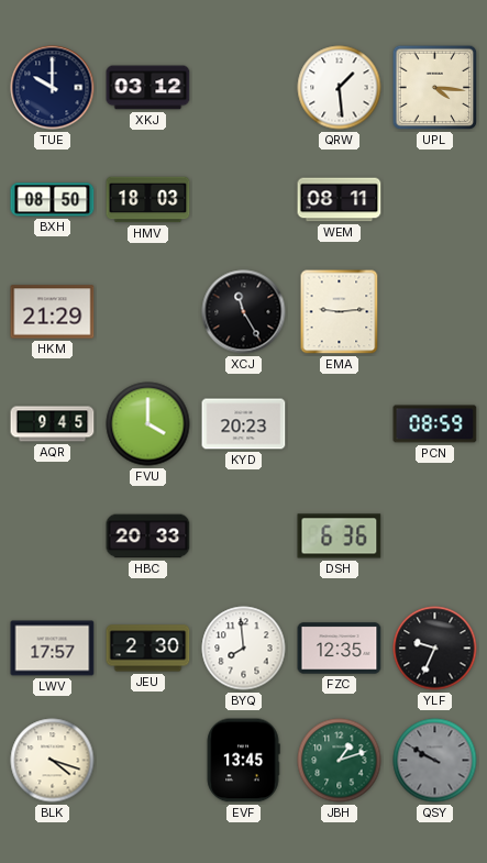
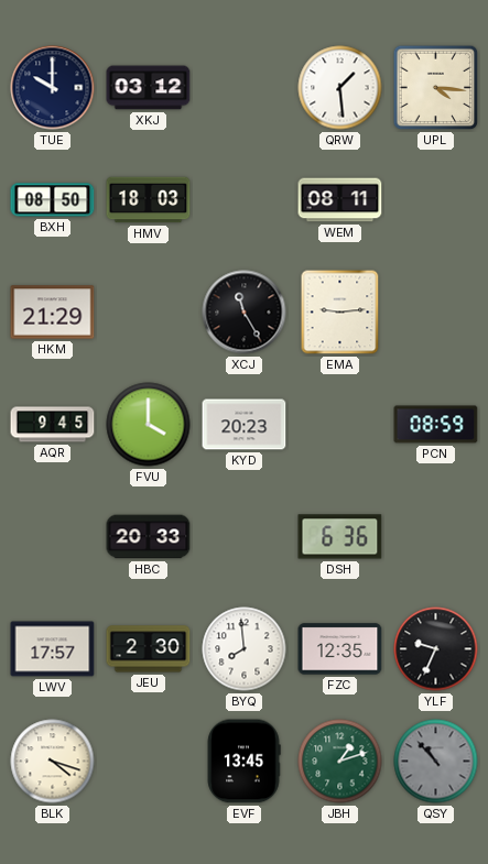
QSY: 9:50 -> 10:53 (436, 762)
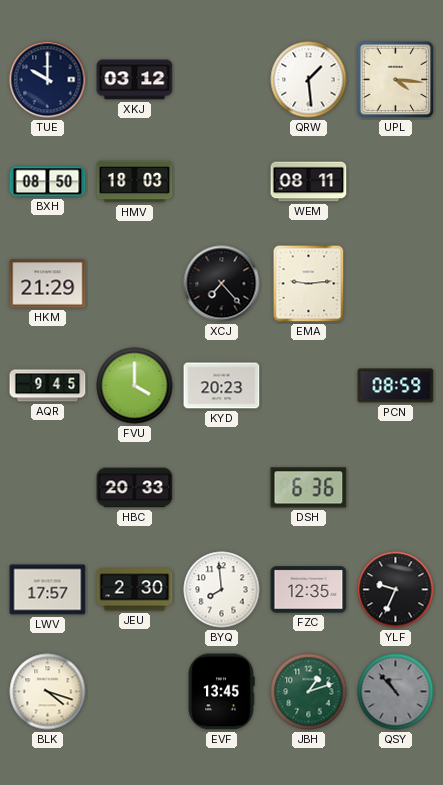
XCJ: 11:25 -> 7:23 (222, 284)
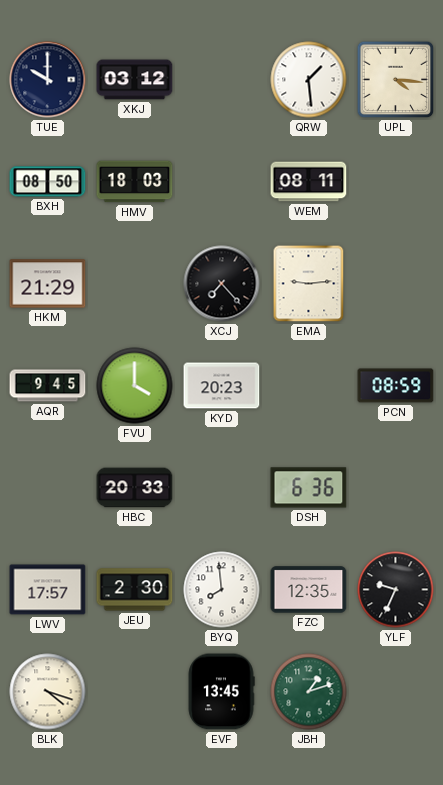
QSY: 10:53 -> none (396, 692)
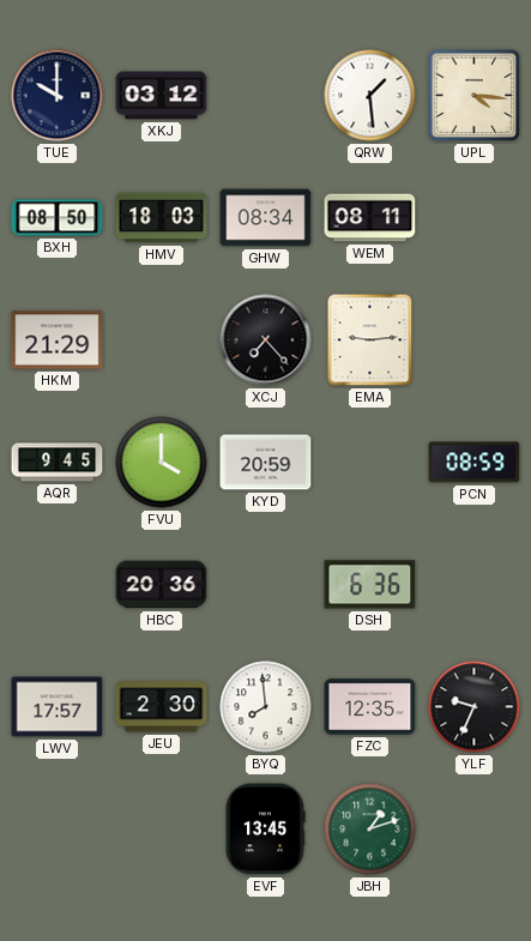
GHW: none -> 08:34 (266, 218)
KYD: 20:23 -> 20:59 (266, 463)
HBC: 20:33 -> 20:36 (162, 585)
BLK: 4:18 -> none (48, 692)
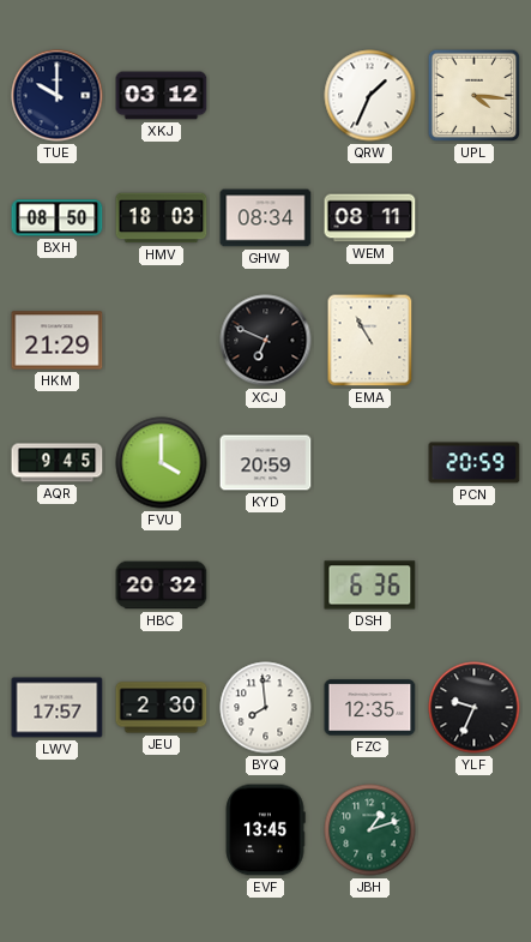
QRW: 1:29 -> 1:34 (370, 96)
XCJ: 7:23 -> 6:49 (266, 341)
EMA: 9:14 -> 10:55 (370, 341)
PCN: 08:59 -> 20:59 (475, 463)
HBC: 20:36 -> 20:32 (162, 586)
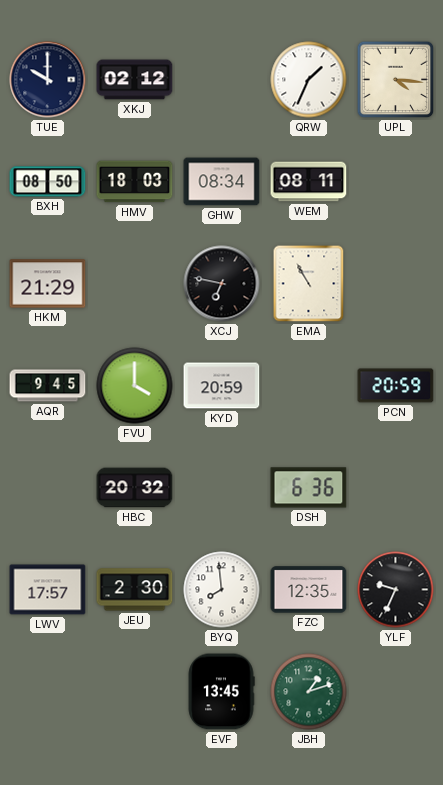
XKJ: 03:12 -> 02:12 (135, 80)
XCJ: 6:49 -> 6:47 (222, 284)
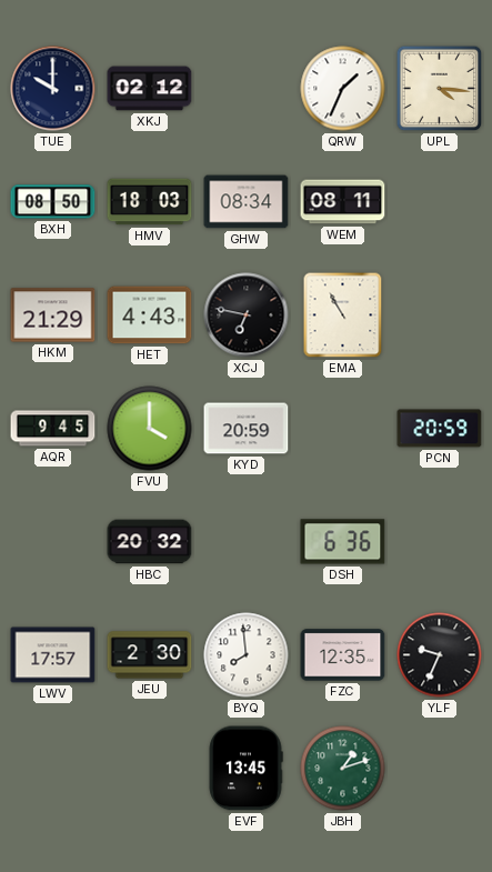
HET: none -> 4:43 (150, 315)
